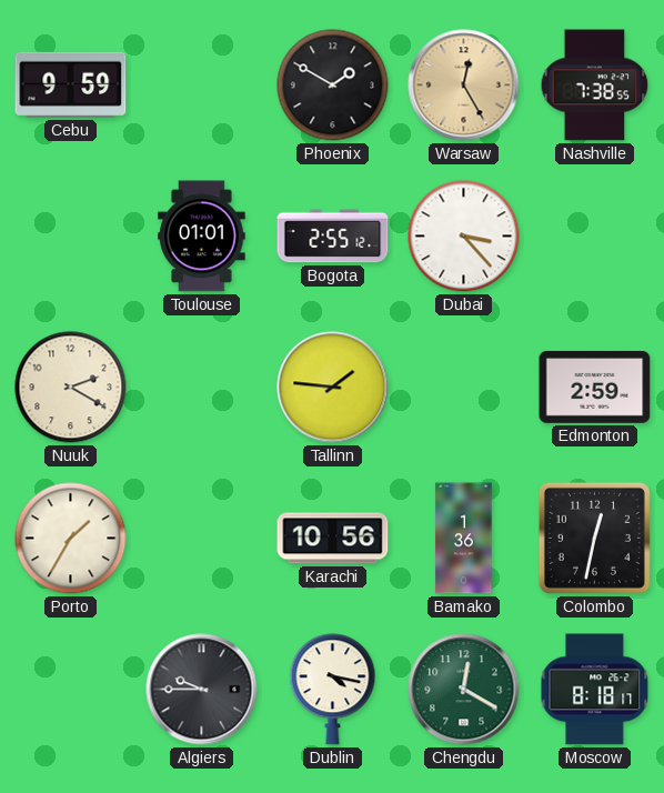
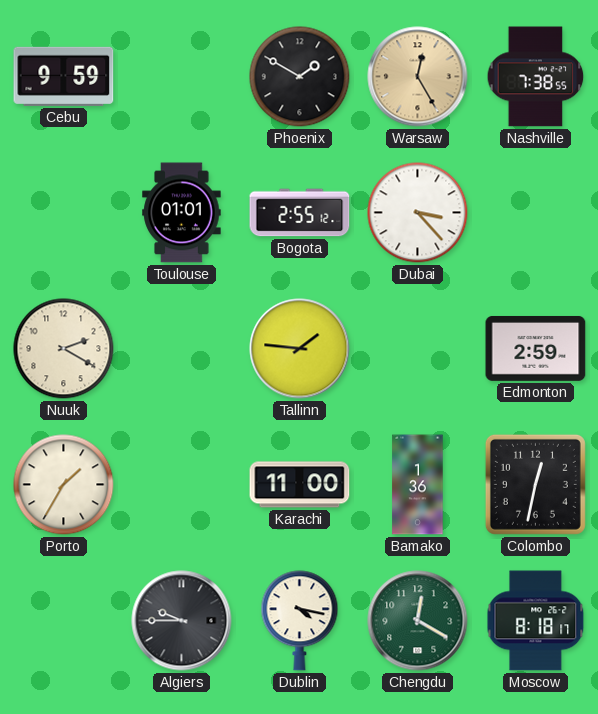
Karachi: 10:56 -> 11:00 (300, 485)
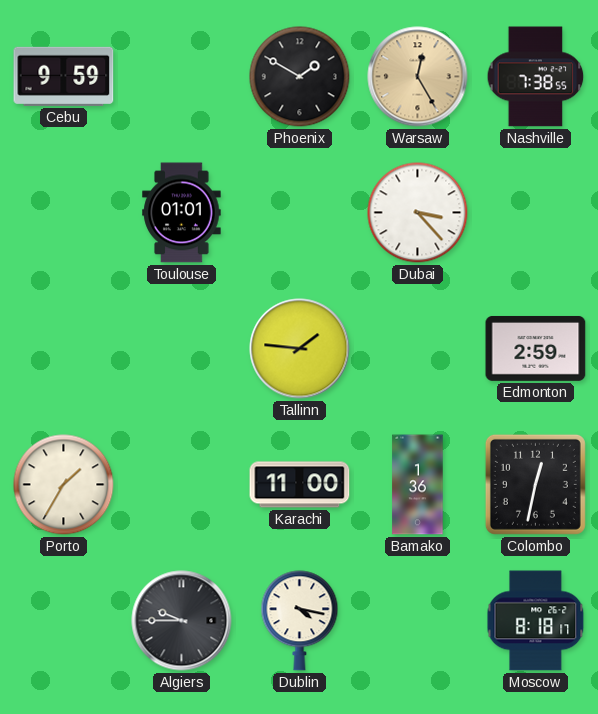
Bogota: 2:55 -> none (300, 213)
Nuuk: 2:20 -> none (64, 349)
Chengdu: 12:20 -> none (418, 621)
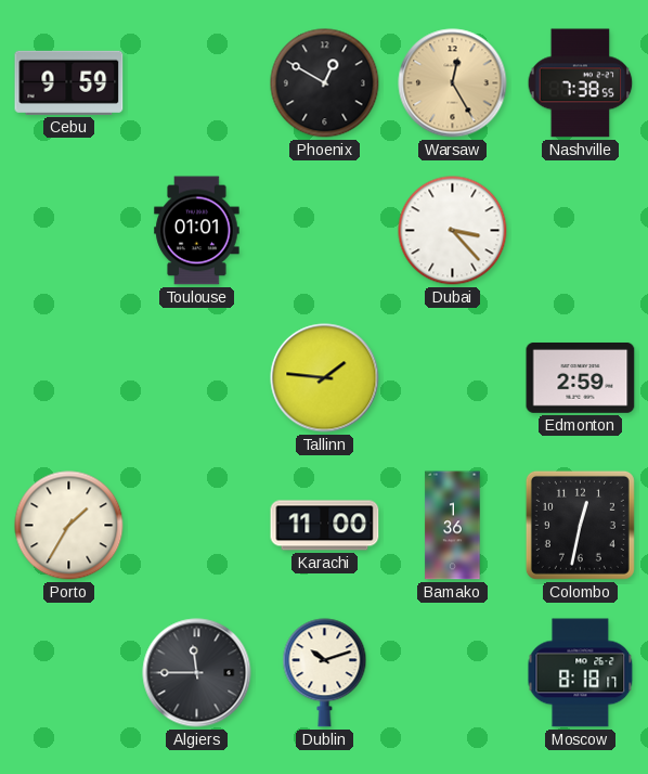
Phoenix: 1:50 -> 12:50 (325, 83)
Algiers: 9:45 -> 11:45 (197, 673)
Dublin: 4:17 -> 10:12 (325, 673)
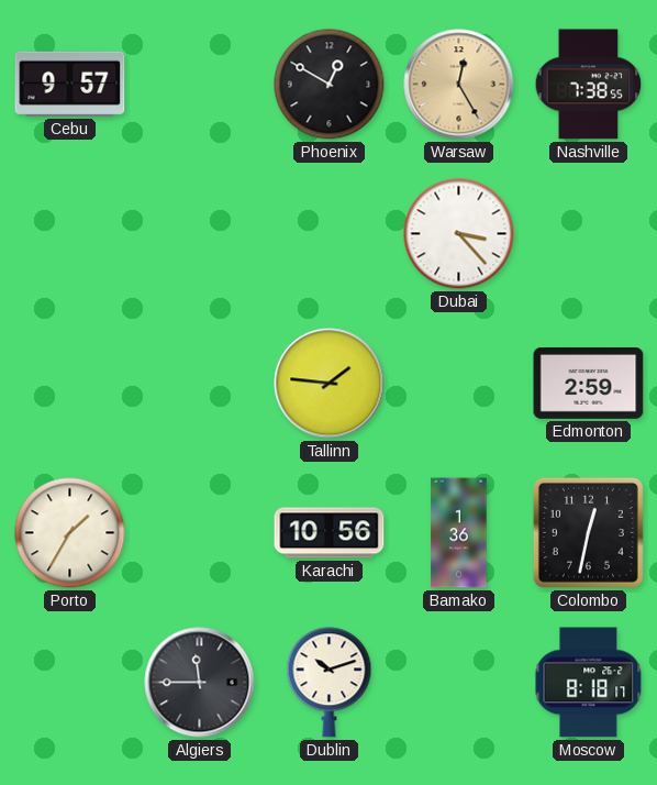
Cebu: 9:59 -> 9:57 (70, 84)
Toulouse: 01:01 -> none (197, 231)
Karachi: 11:00 -> 10:56 (330, 533)
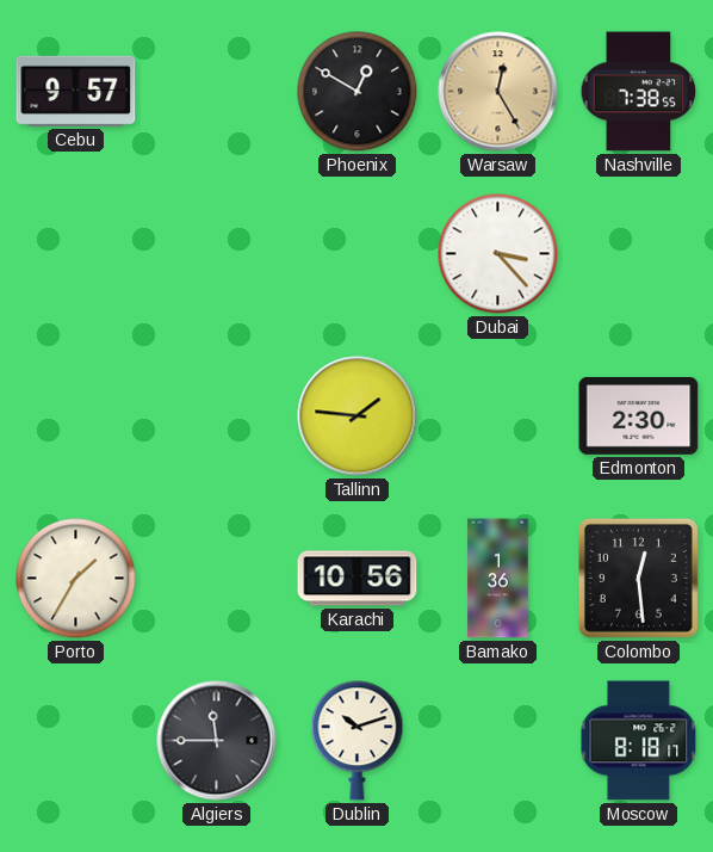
Edmonton: 2:59 -> 2:30 (639, 415)
Colombo: 12:32 -> 12:29 (638, 578)
